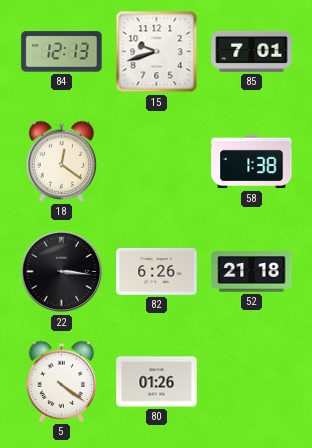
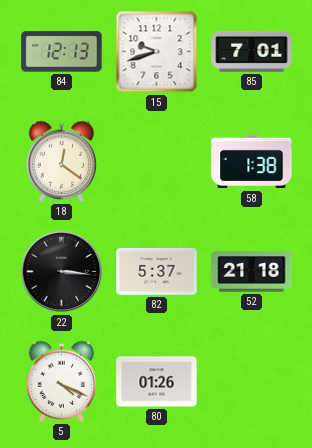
82: 6:26 -> 5:37 (157, 271)
5: 4:21 -> 4:19 (62, 381)
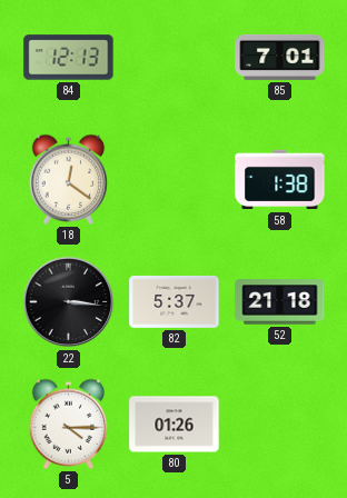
15: 9:42 -> none (157, 52)
5: 4:19 -> 4:15 (69, 424)
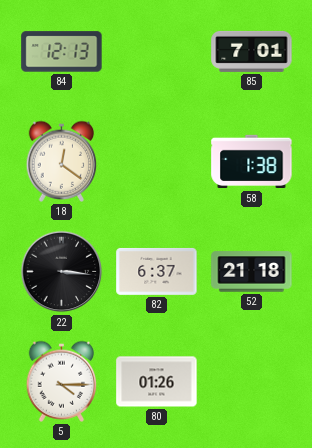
82: 5:37 -> 6:37 (157, 271)
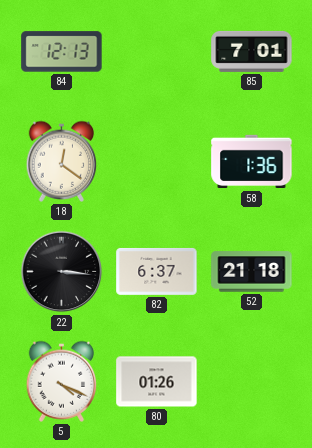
58: 1:38 -> 1:36 (252, 162)
5: 4:15 -> 4:19 (62, 381)
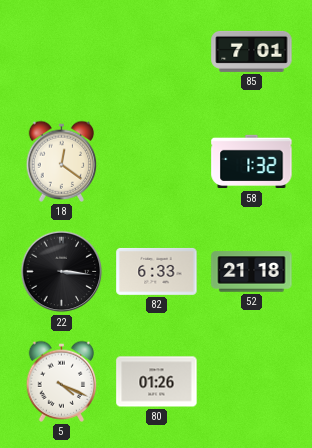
84: 12:13 -> none (62, 52)
58: 1:36 -> 1:32 (252, 162)
82: 6:37 -> 6:33 (157, 271)
